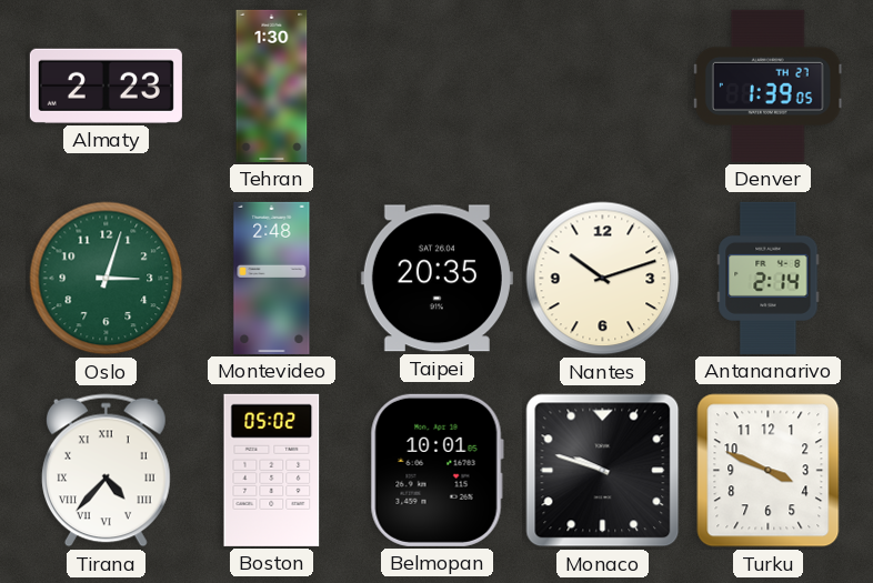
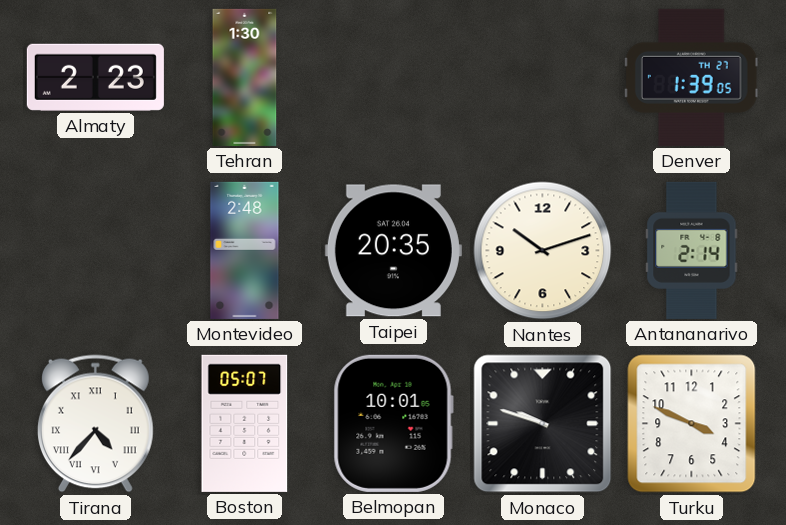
Oslo: 3:03 -> none (107, 279)
Boston: 05:02 -> 05:07 (245, 423)
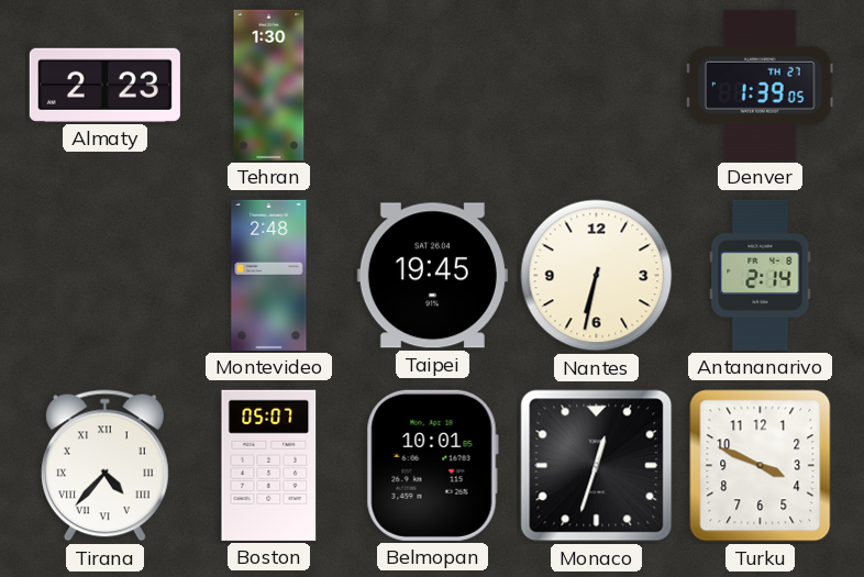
Taipei: 20:35 -> 19:45 (432, 276)
Nantes: 10:12 -> 6:32 (597, 276)
Monaco: 9:48 -> 12:33 (597, 466)
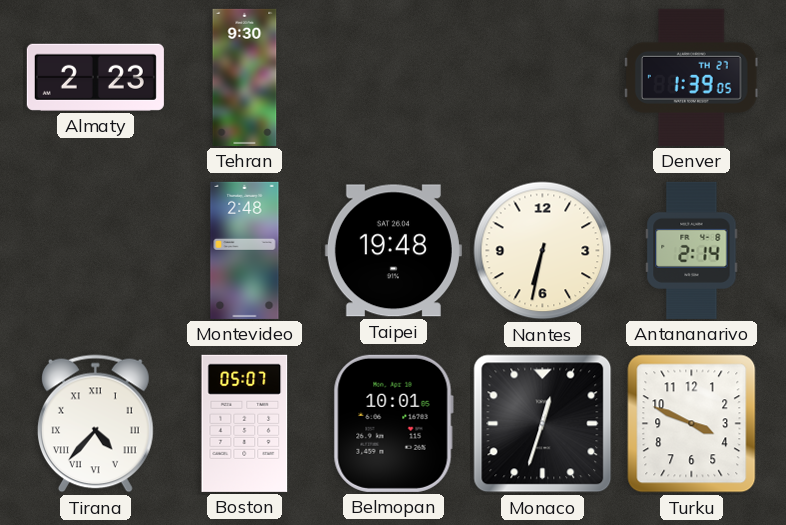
Tehran: 1:30 -> 9:30 (245, 77)
Taipei: 19:45 -> 19:48 (393, 251)
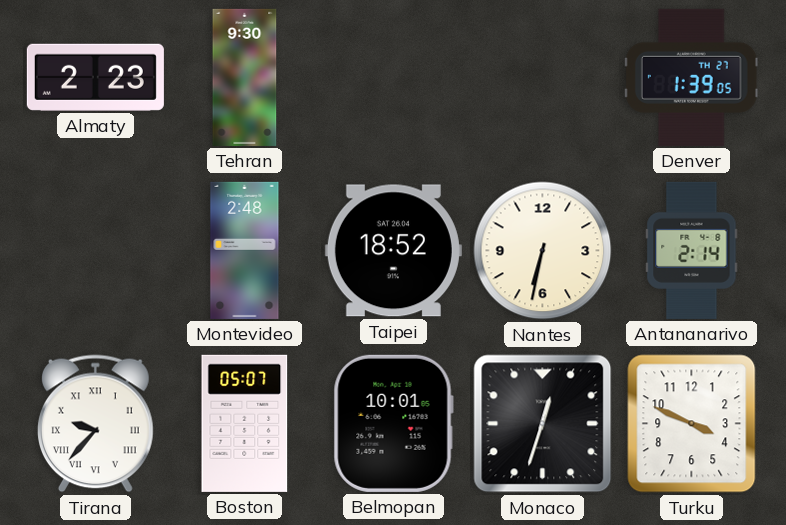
Taipei: 19:48 -> 18:52 (393, 251)
Tirana: 4:37 -> 9:37 (95, 424)
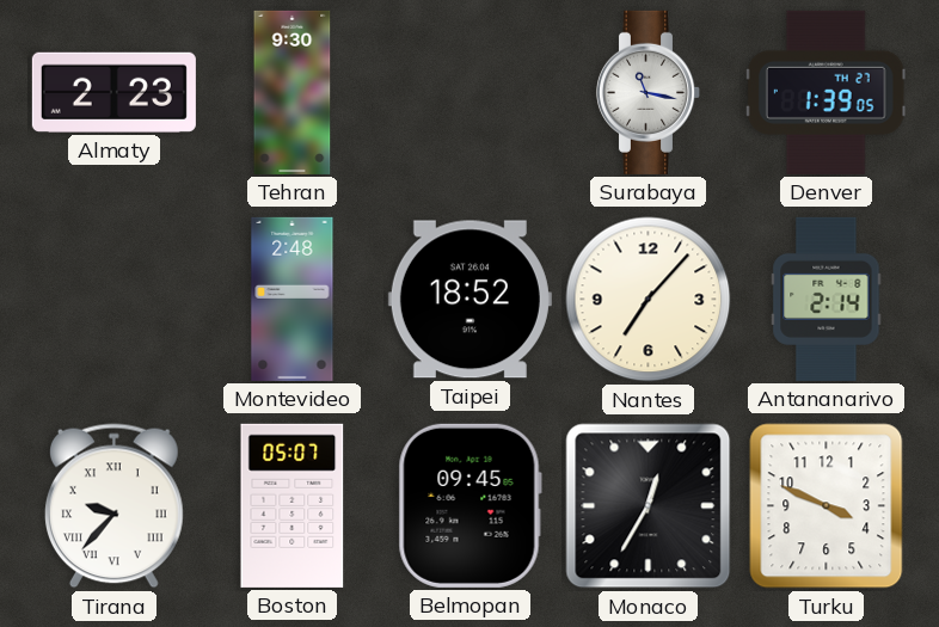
Surabaya: none -> 11:17 (649, 92)
Nantes: 6:32 -> 7:07 (649, 300)
Belmopan: 10:01 -> 09:45 (469, 505)
Monaco: 12:33 -> 12:35 (649, 506)
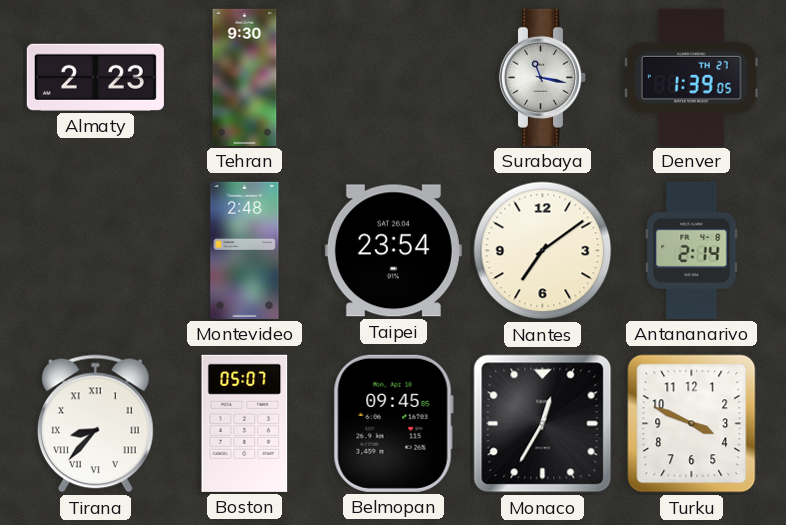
Taipei: 18:52 -> 23:54 (393, 251)
Nantes: 7:07 -> 7:09 (543, 251)
Tirana: 9:37 -> 8:37 (95, 424)
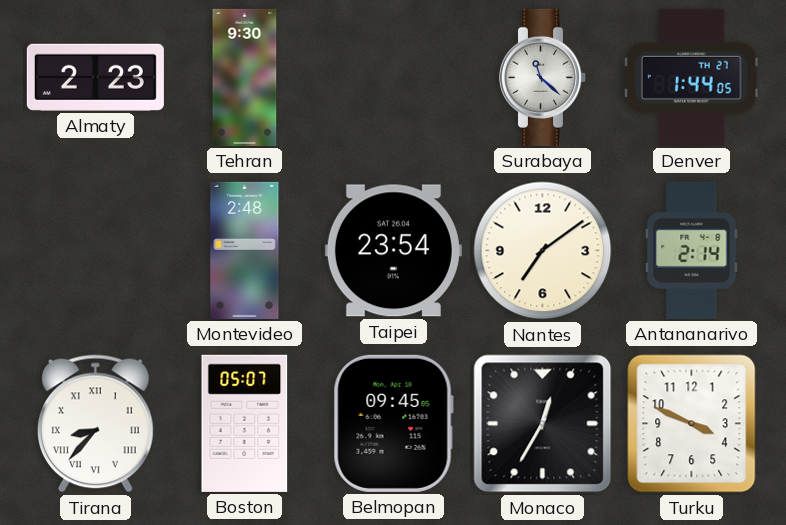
Surabaya: 11:17 -> 11:22 (543, 77)
Denver: 1:39 -> 1:44 (691, 77)
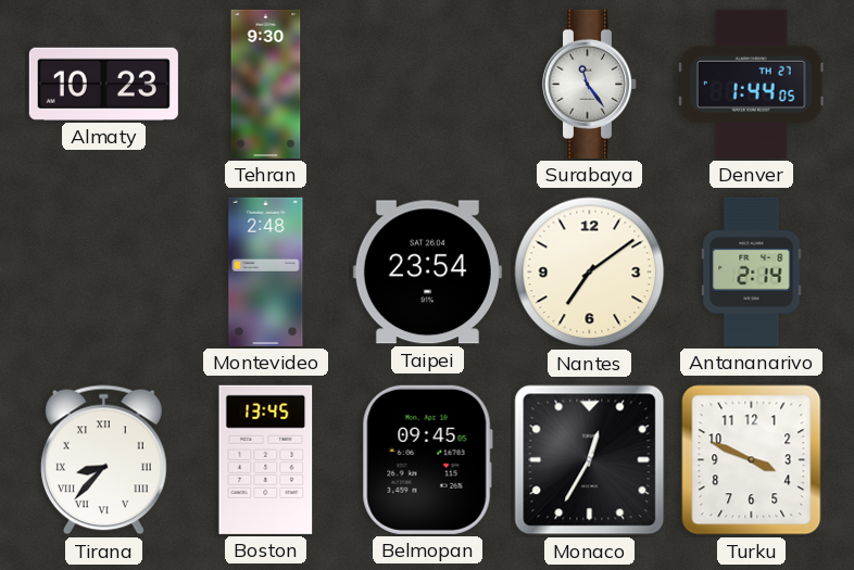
Almaty: 2:23 -> 10:23 (103, 84)
Surabaya: 11:22 -> 11:24 (590, 84)
Boston: 05:07 -> 13:45 (266, 459)
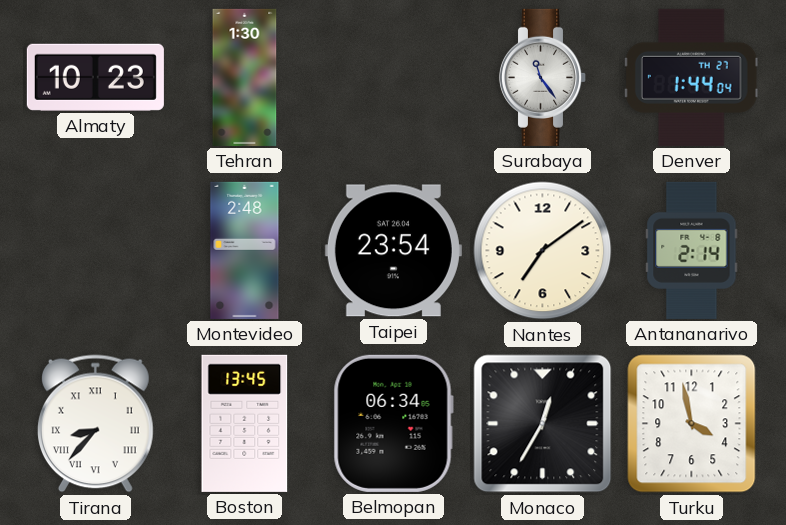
Tehran: 9:30 -> 1:30 (245, 77)
Denver: 1:44:05 -> 1:44:04 (691, 77)
Belmopan: 09:45 -> 06:34 (393, 423)
Turku: 3:49 -> 3:58 (692, 424)
